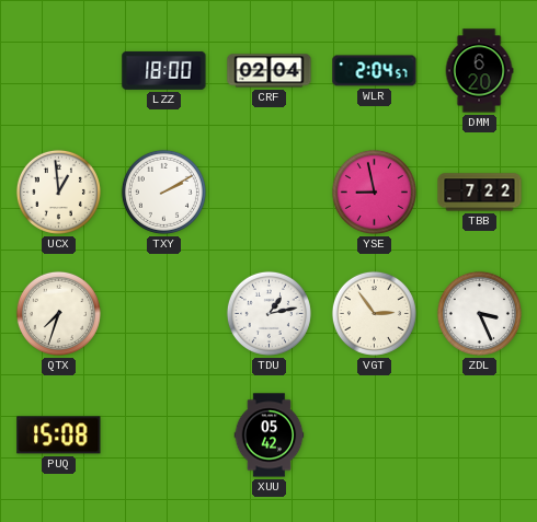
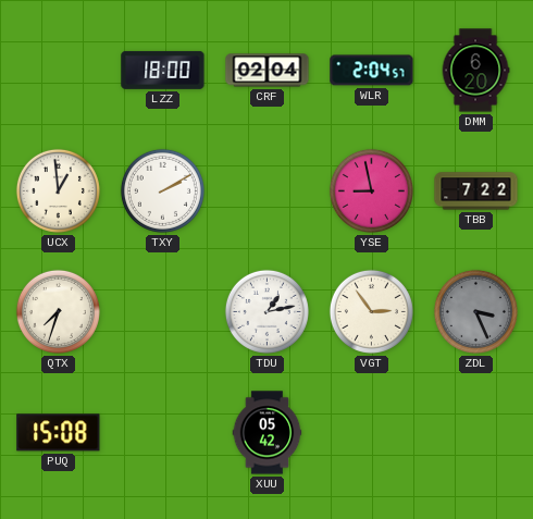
ZDL dial: white -> grey (475, 311)
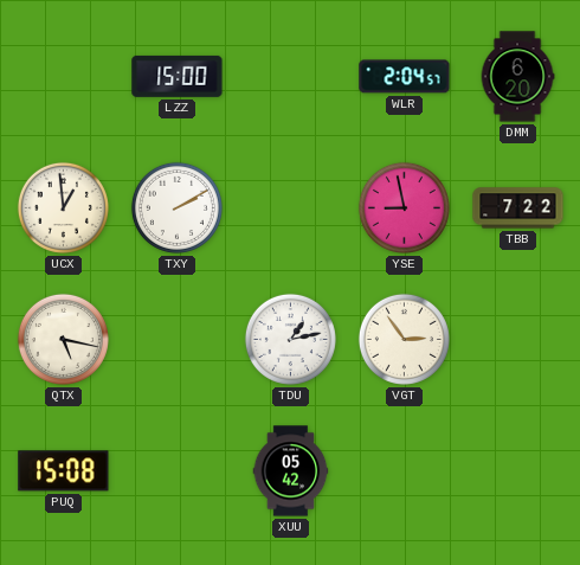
LZZ: 18:00 -> 15:00 (178, 76)
CRF: 02:04 -> none (268, 71)
QTX: 7:33 -> 5:17 (63, 339)
ZDL: 3:26 -> none (475, 311)
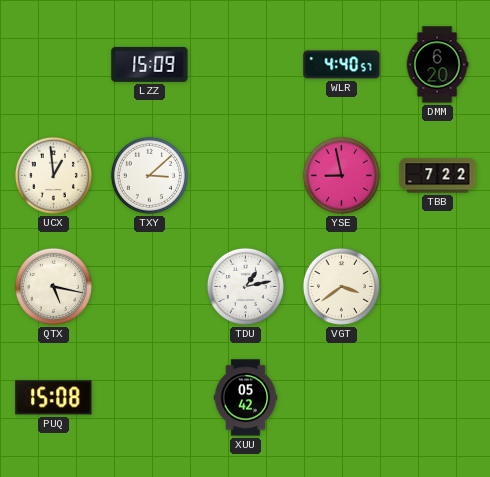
LZZ: 15:00 -> 15:09 (150, 64)
WLR: 2:04 -> 4:40 (342, 65)
TXY: 2:10 -> 3:08 (149, 175)
VGT: 2:54 -> 3:39 (341, 286)
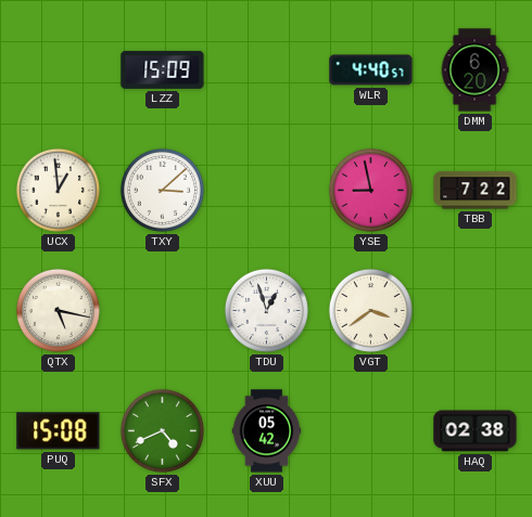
TDU: 1:13 -> 12:57 (266, 310)
SFX: none -> 4:41 (162, 430)
HAQ: none -> 02:38 (476, 431)
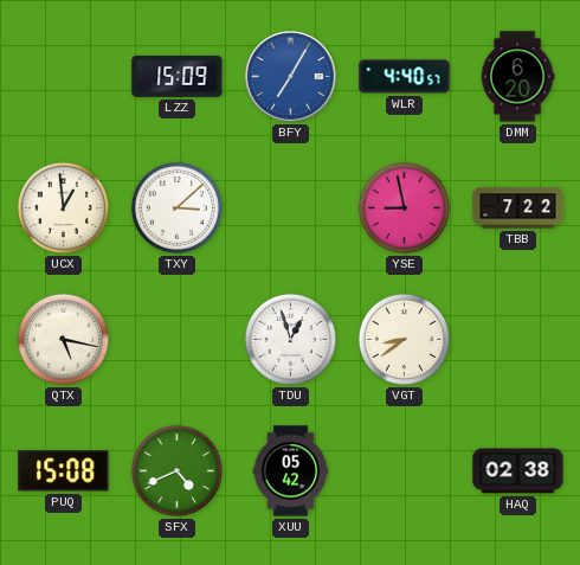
BFY: none -> 7:05 (291, 77)
VGT: 3:39 -> 8:39 (404, 339)
